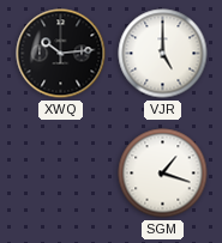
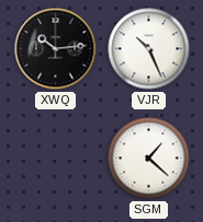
VJR: 5:00 -> 10:26 (149, 49)
SGM: 1:18 -> 1:22 (149, 159)
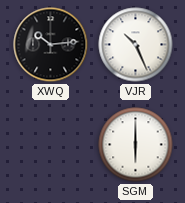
SGM: 1:22 -> 6:00 (136, 145)
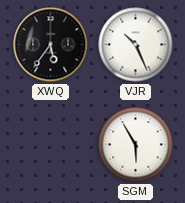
XWQ: 10:14 -> 5:36 (51, 45)
SGM: 6:00 -> 5:55 (136, 145)
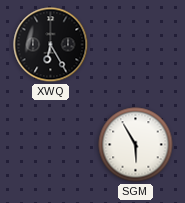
XWQ: 5:36 -> 6:25 (51, 45)
VJR: 10:26 -> none (136, 45)
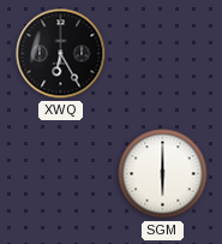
SGM: 5:55 -> 6:00 (163, 174)
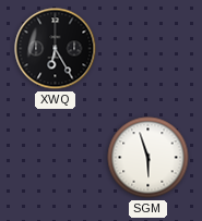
SGM: 6:00 -> 5:57 (148, 158)
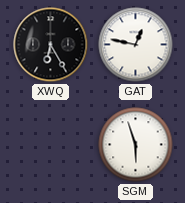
GAT: none -> 12:47 (136, 45)
